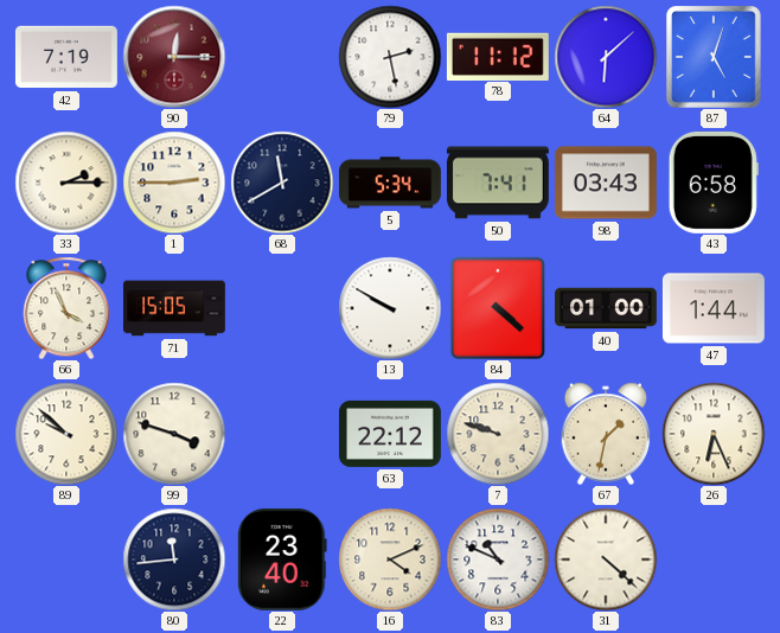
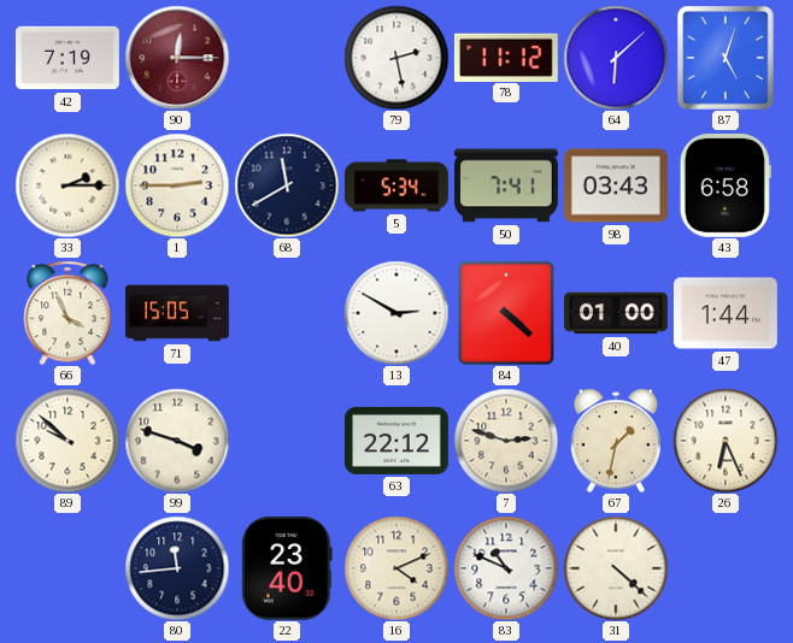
13: 9:50 -> 2:50 (397, 313)
7: 9:48 -> 2:48 (506, 441)
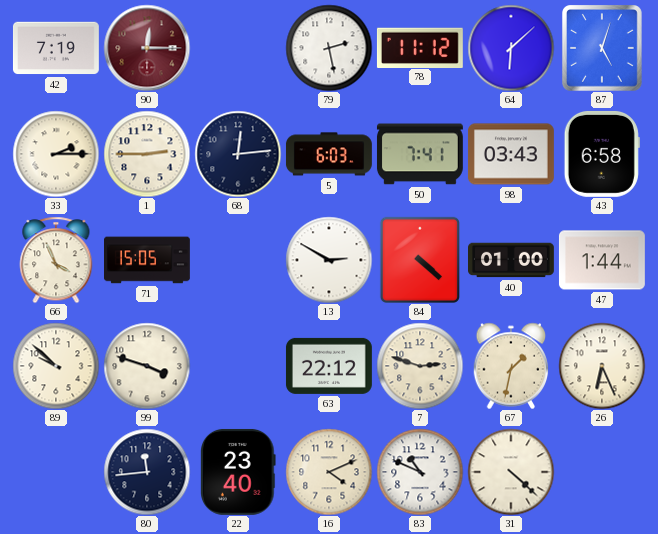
68: 11:40 -> 12:14 (238, 154)
5: 5:34 -> 6:03 (329, 154)
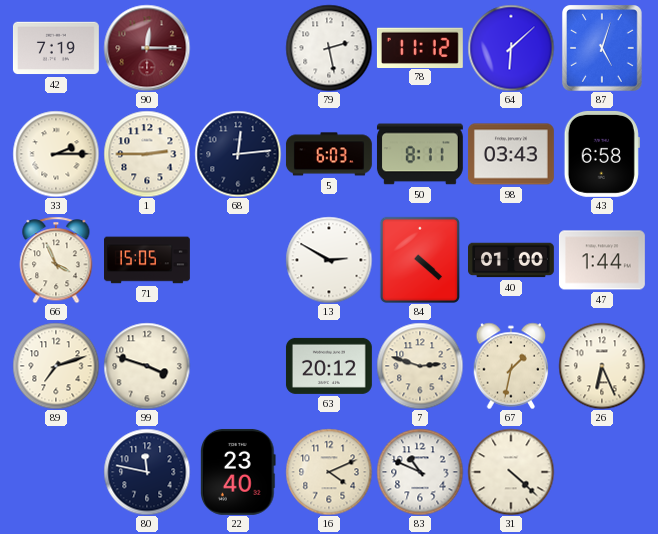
50: 7:41 -> 8:11 (420, 154)
89: 9:52 -> 7:12 (56, 366)
63: 22:12 -> 20:12 (329, 366)
80: 11:44 -> 11:47 (147, 472)
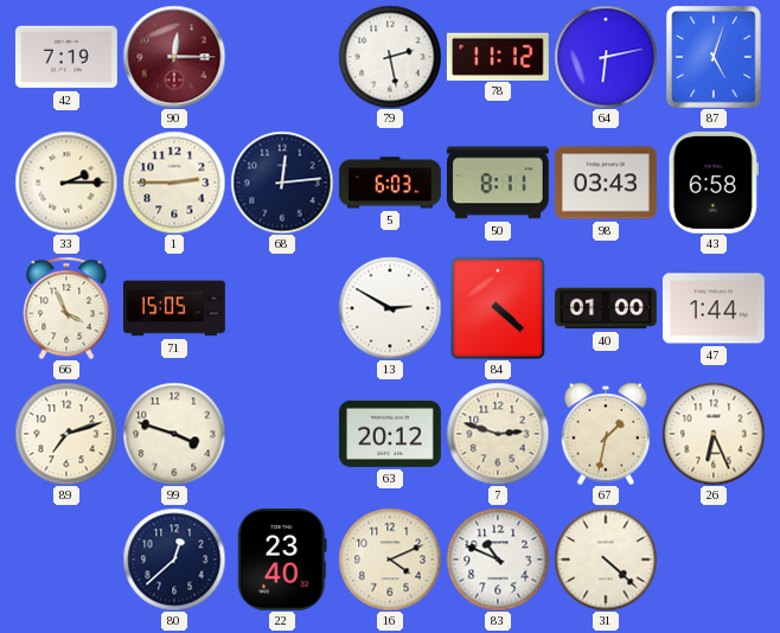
64: 6:08 -> 6:13 (606, 57)
80: 11:47 -> 12:38 (174, 560)
